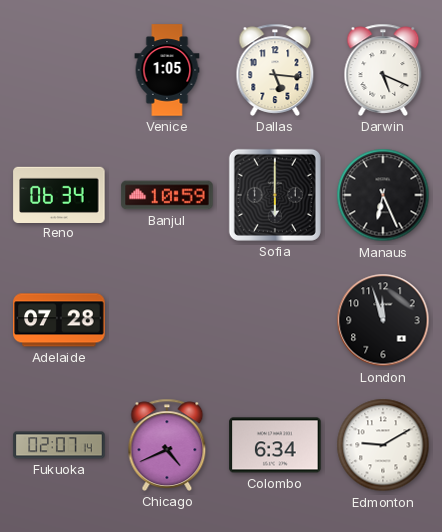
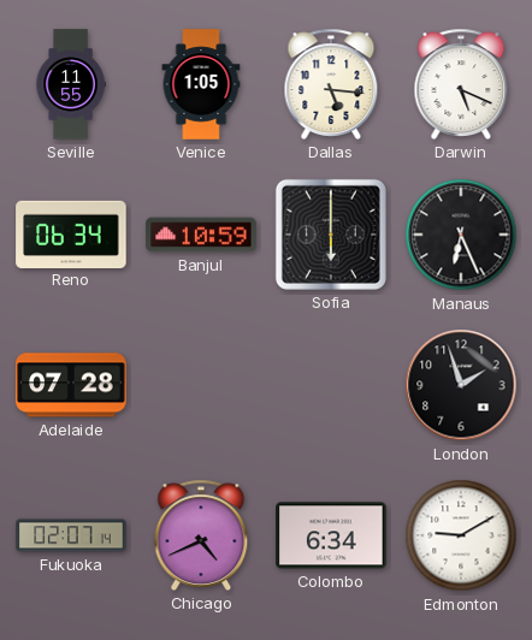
Seville: none -> 11:55 (71, 84)
London: 11:57 -> 1:57 (461, 385)
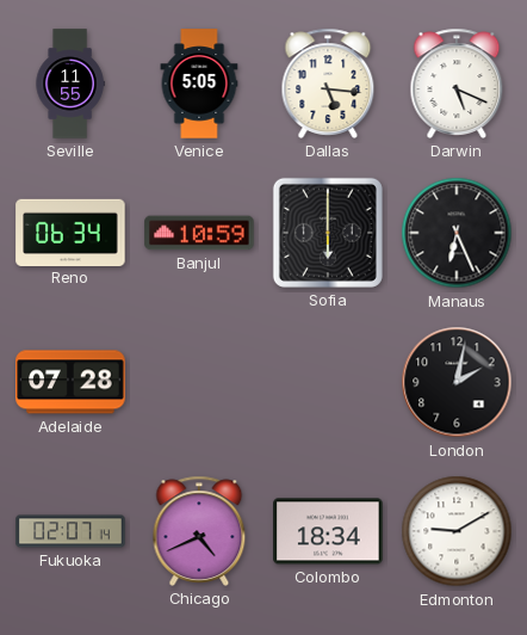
Venice: 1:05 -> 5:05 (199, 84)
London: 1:57 -> 2:02 (457, 382)
Colombo: 6:34 -> 18:34 (328, 531)
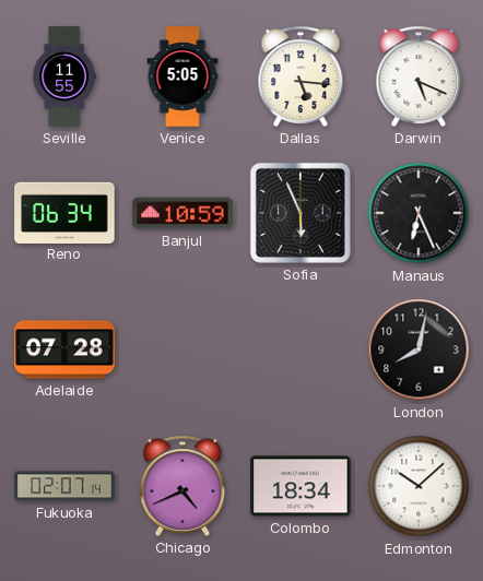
Sofia: 6:00 -> 5:56 (301, 213)
London: 2:02 -> 8:02 (419, 349)
Edmonton: 9:10 -> 10:08 (419, 486)
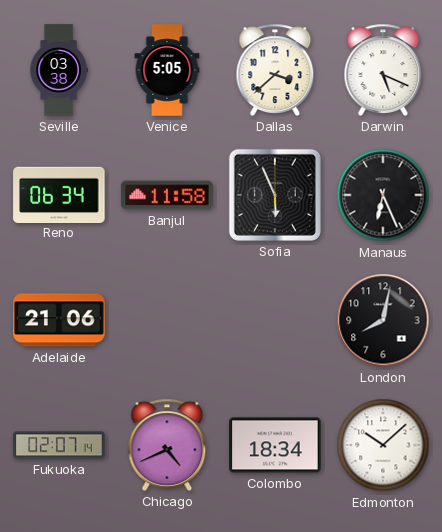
Seville: 11:55 -> 03:38 (59, 70)
Dallas: 5:16 -> 3:38 (275, 70)
Banjul: 10:59 -> 11:58 (167, 195)
Adelaide: 07:28 -> 21:06 (59, 320)
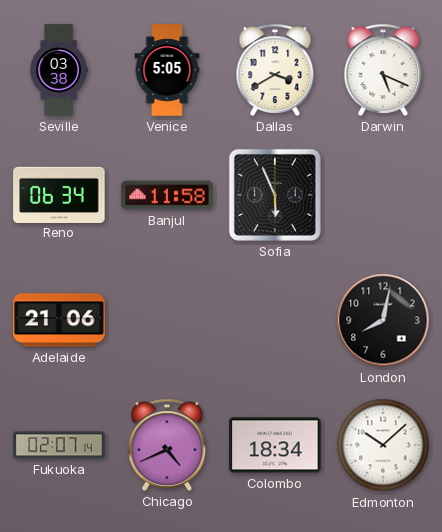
Dallas: 3:38 -> 3:40 (275, 70)
Manaus: 6:26 -> none (383, 195)
